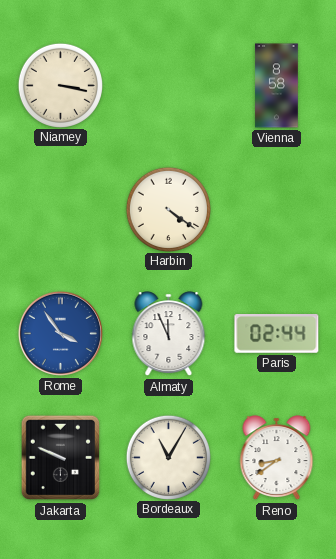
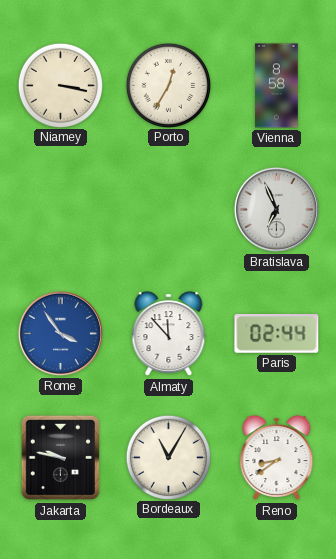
Porto: none -> 12:35 (168, 85)
Harbin: 4:21 -> none (168, 209)
Bratislava: none -> 6:56 (276, 209)
Almaty: 11:56 -> 11:53 (169, 334)
Jakarta: 9:49 -> 9:47 (61, 458)
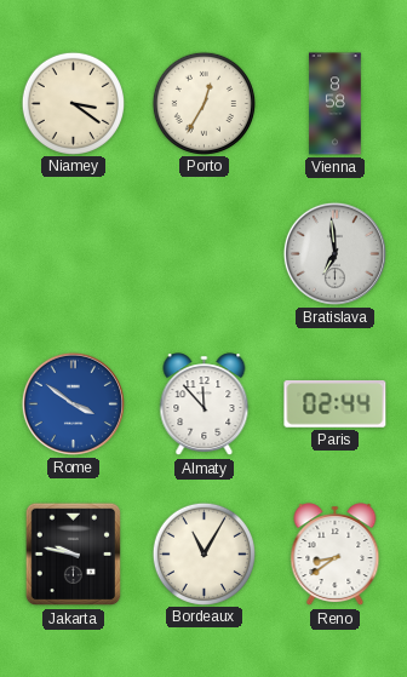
Niamey: 3:17 -> 3:21 (73, 103)
Bratislava: 6:56 -> 6:59 (334, 253)
Rome: 3:54 -> 3:51 (73, 403)
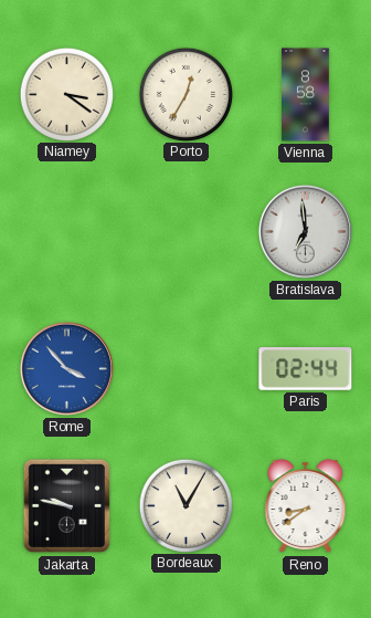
Rome: 3:51 -> 3:53 (66, 368)
Almaty: 11:53 -> none (205, 405)
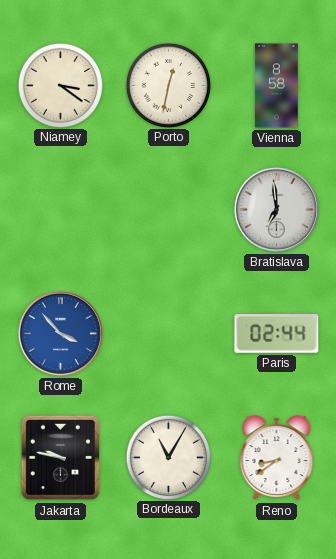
Porto: 12:35 -> 12:32 (168, 85)
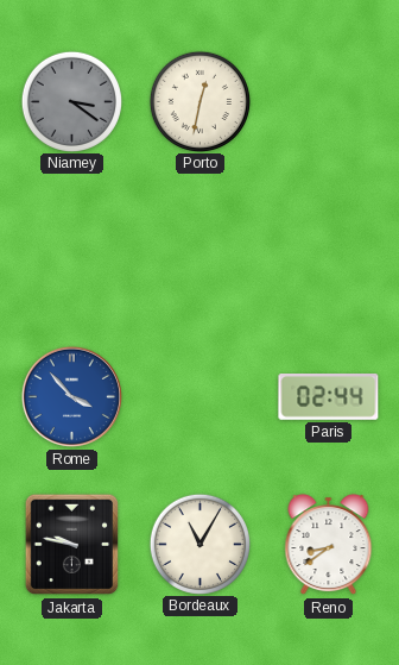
Niamey dial: cream -> grey (71, 101)
Vienna: 8:58 -> none (277, 86)
Bratislava: 6:59 -> none (276, 209)
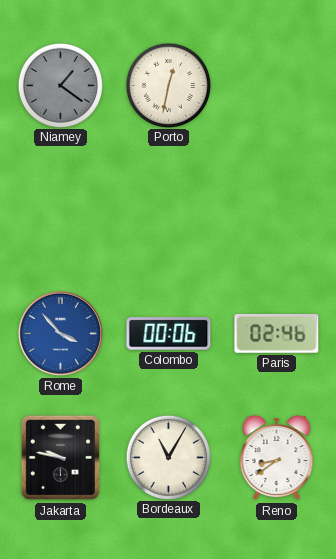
Niamey: 3:21 -> 1:21 (60, 85)
Colombo: none -> 00:06 (169, 334)
Paris: 02:44 -> 02:46 (277, 334)
